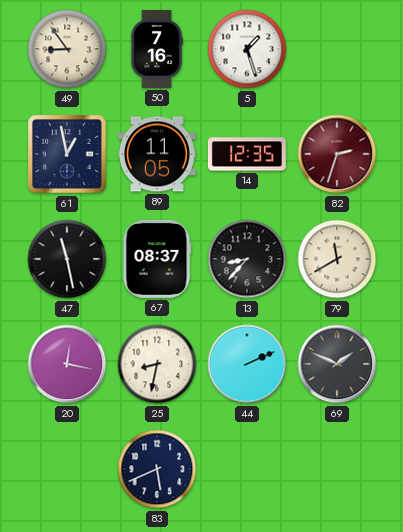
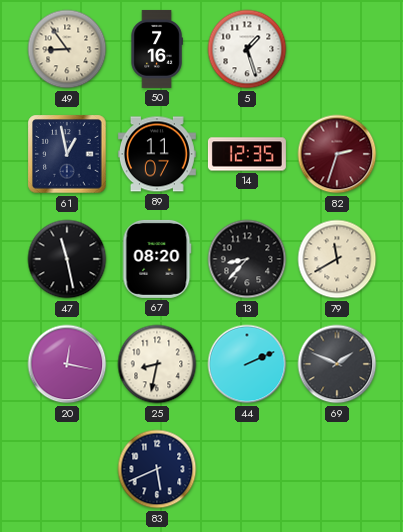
89: 11:05 -> 11:07 (157, 154)
67: 08:37 -> 08:20 (157, 259)
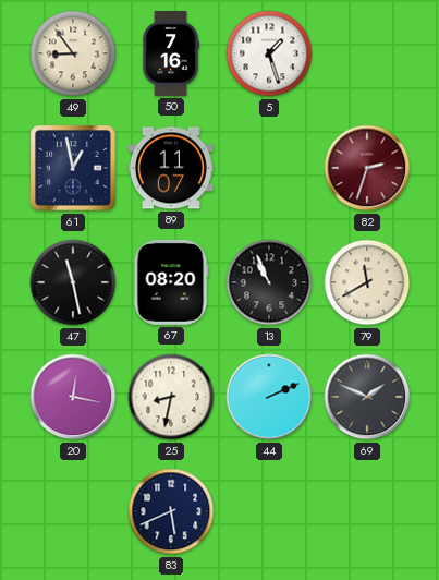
14: 12:35 -> none (247, 154)
13: 8:37 -> 10:56 (269, 282)
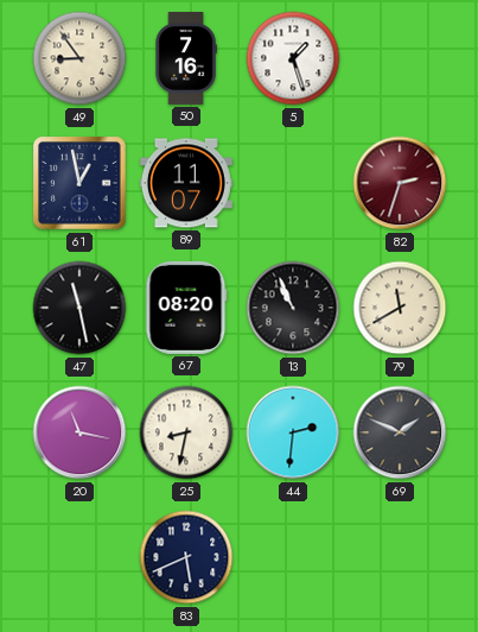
20: 12:17 -> 11:17 (79, 432)
44: 2:11 -> 2:31 (293, 432)
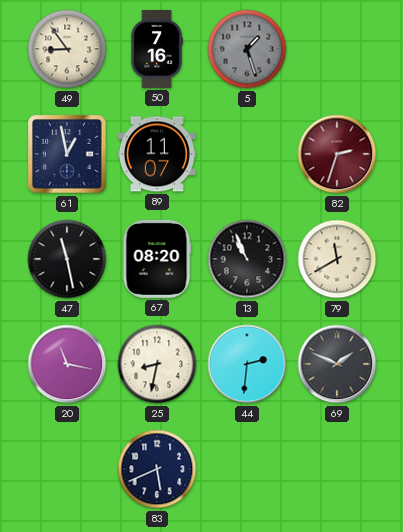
5 dial: white -> grey (247, 49)
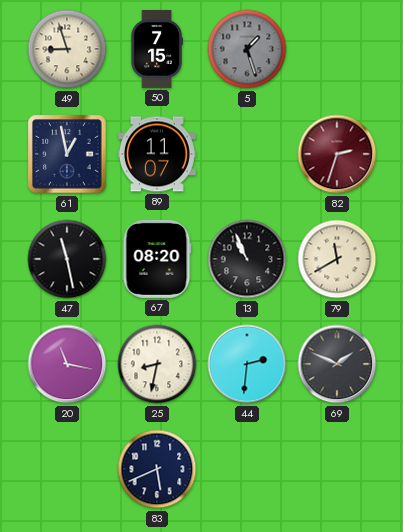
49: 8:54 -> 8:57 (67, 49)
50: 7:16 -> 7:15 (157, 49)
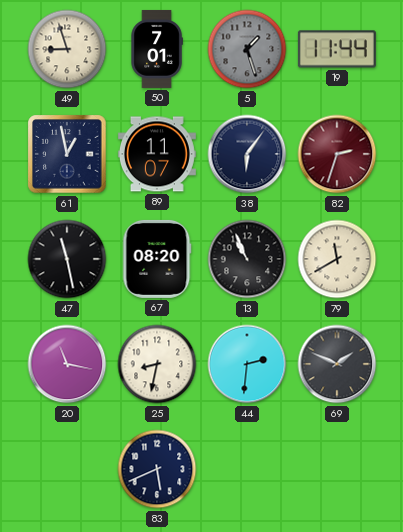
50: 7:15 -> 7:01 (157, 49)
19: none -> 11:44 (337, 49)
38: none -> 6:06 (247, 154)
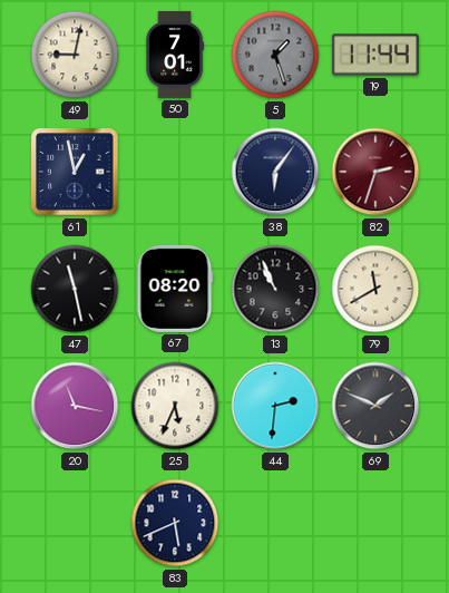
49: 8:57 -> 9:02 (75, 55)
89: 11:07 -> none (157, 154)
25: 8:32 -> 5:34 (175, 406)
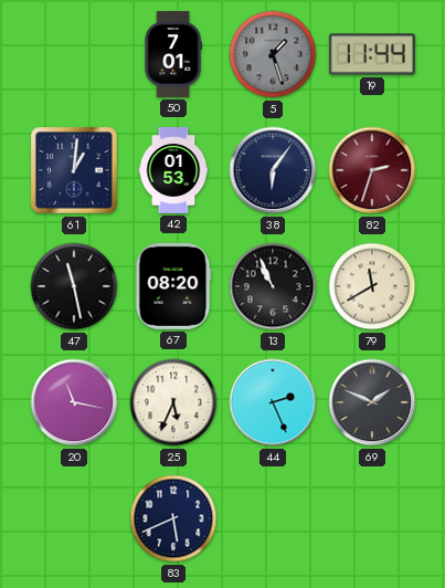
49: 9:02 -> none (75, 55)
61: 12:58 -> 1:01 (74, 170)
42: none -> 01:53 (173, 170)
44: 2:31 -> 2:26 (273, 402)
